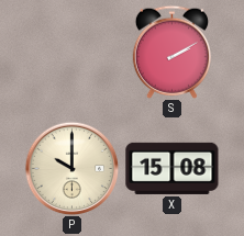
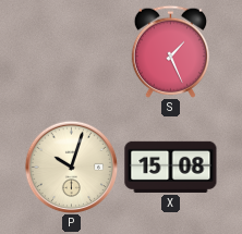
S: 2:10 -> 1:26 (170, 51)
P: 10:00 -> 10:03 (71, 167)
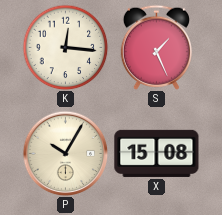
K: none -> 12:16 (65, 47)
P: 10:03 -> 10:05 (65, 153)
